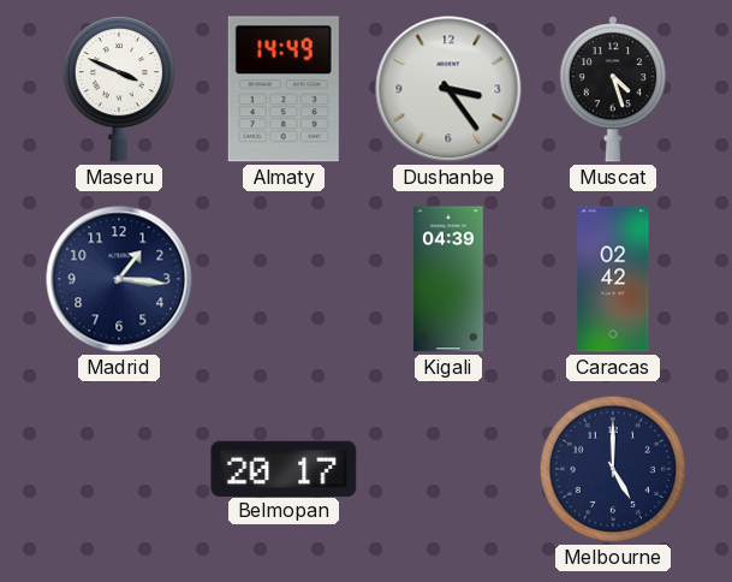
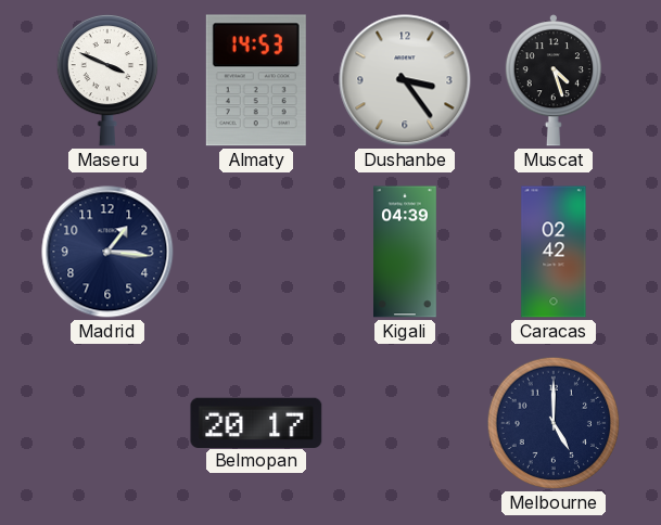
Almaty: 14:49 -> 14:53 (256, 80)
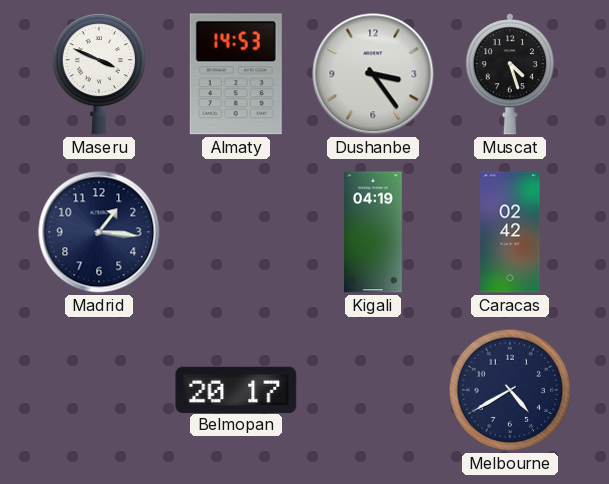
Kigali: 04:39 -> 04:19 (374, 232)
Melbourne: 5:00 -> 4:40 (510, 390)
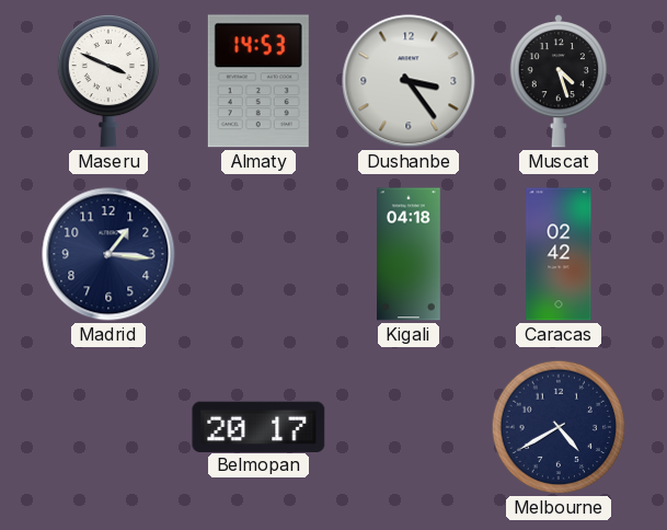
Kigali: 04:19 -> 04:18 (410, 254)
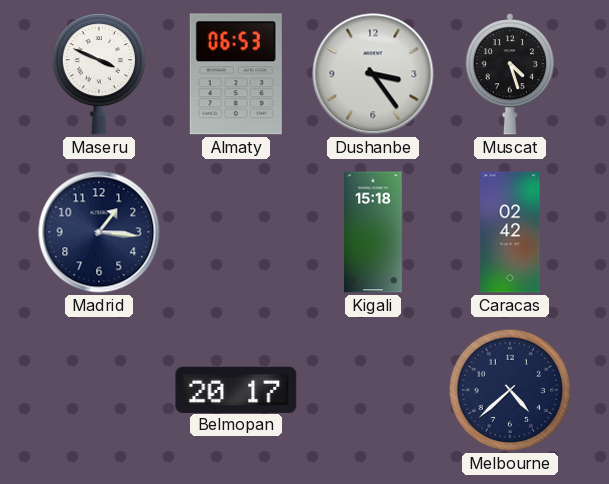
Almaty: 14:53 -> 06:53 (236, 74)
Kigali: 04:18 -> 15:18 (374, 232)
Melbourne: 4:40 -> 4:38 (510, 390)
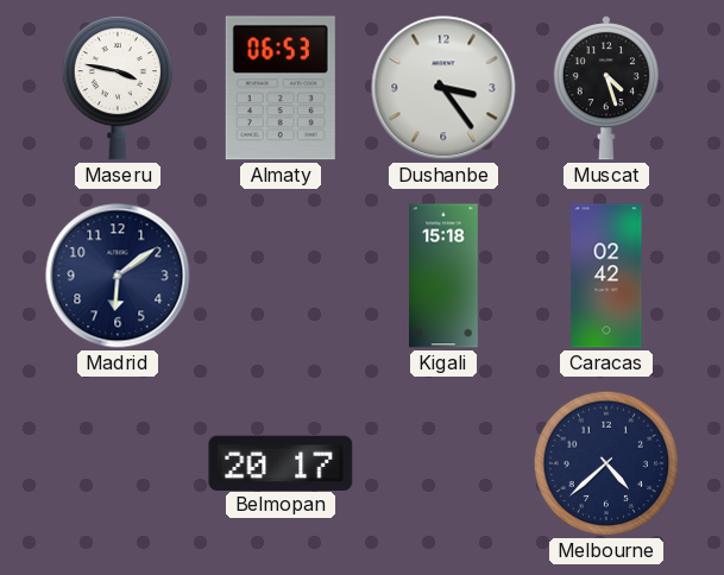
Maseru: 3:49 -> 3:47 (117, 88)
Madrid: 1:16 -> 6:09 (118, 276)
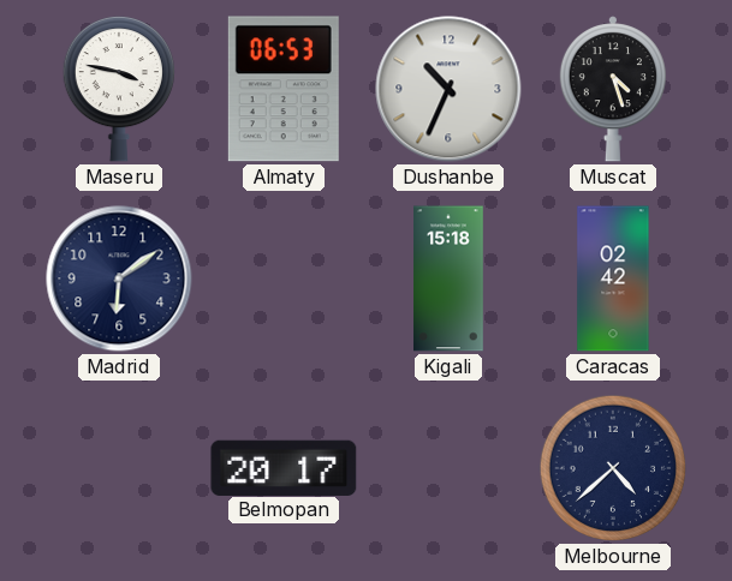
Dushanbe: 3:24 -> 10:34 (448, 89)
